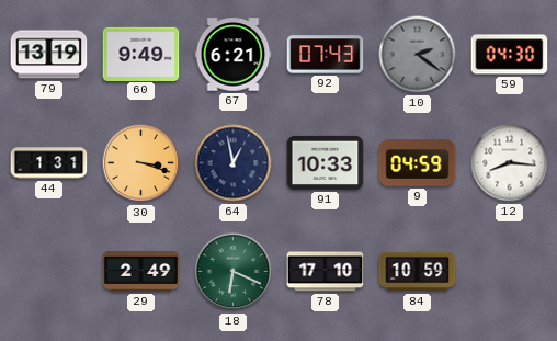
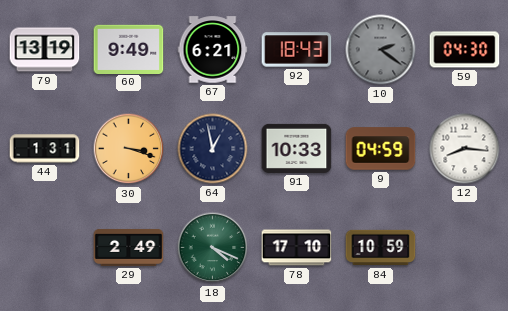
92: 07:43 -> 18:43 (297, 50)
18: 6:19 -> 4:19 (213, 248)
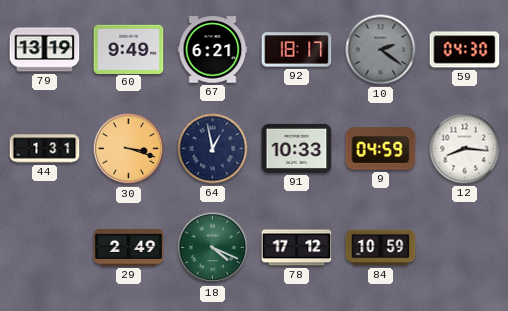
92: 18:43 -> 18:17 (297, 50)
78: 17:10 -> 17:12 (297, 248)
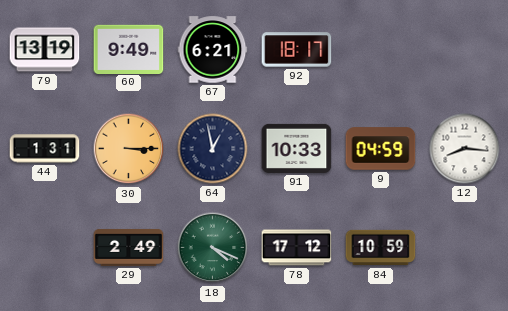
10: 2:21 -> none (381, 50)
59: 04:30 -> none (465, 50)
30: 3:18 -> 3:15 (129, 149)
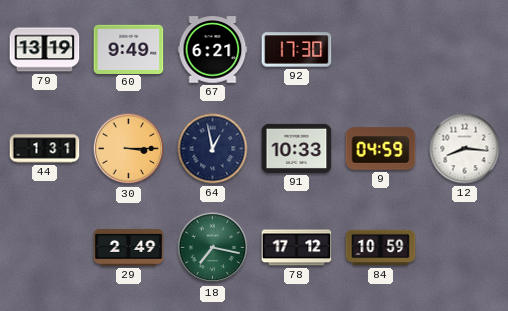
92: 18:17 -> 17:30 (297, 50)
18: 4:19 -> 7:17 (213, 248)
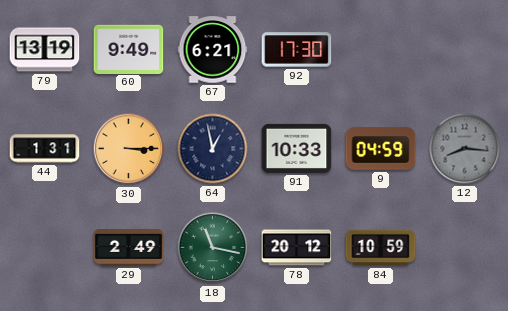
12 dial: white -> grey (465, 149)
18: 7:17 -> 11:17 (213, 248)
78: 17:12 -> 20:12 (297, 248)
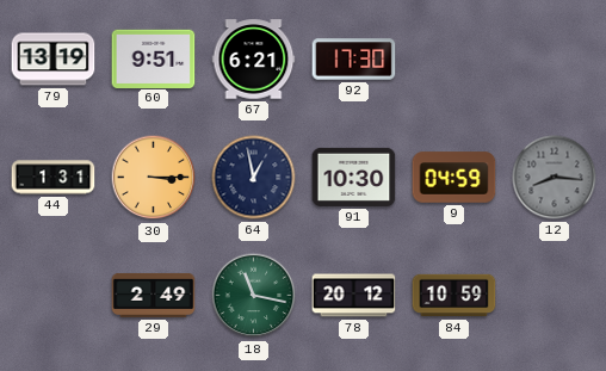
60: 9:49 -> 9:51 (154, 58)
91: 10:33 -> 10:30 (354, 177)
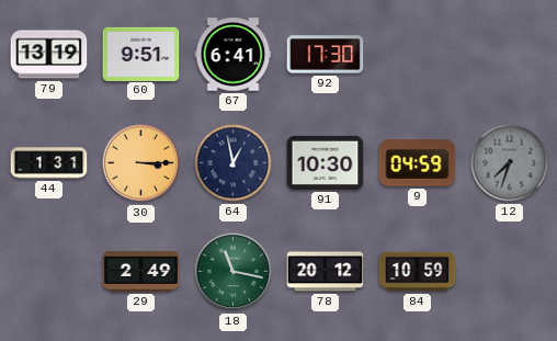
67: 6:21 -> 6:41 (234, 55)
12: 8:16 -> 7:33 (510, 163)
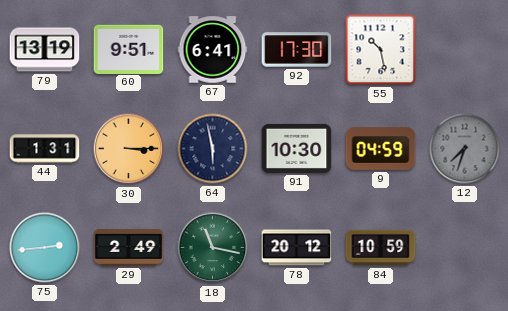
55: none -> 10:28 (381, 50)
64: 12:58 -> 5:58 (213, 149)
75: none -> 2:44 (45, 248)
